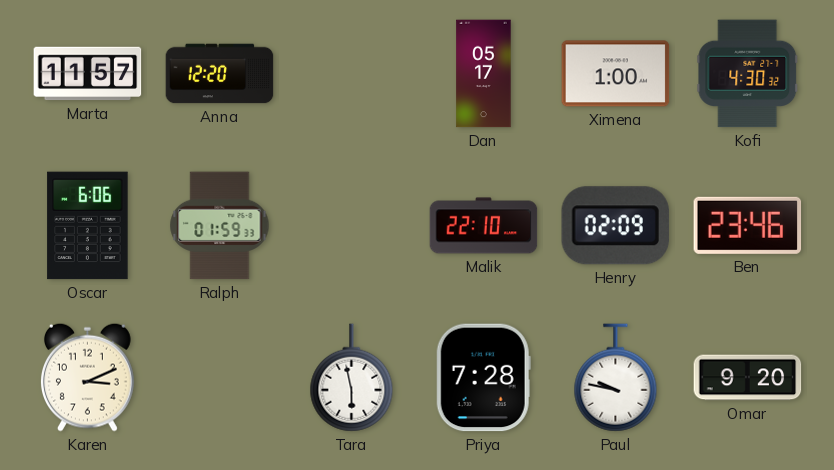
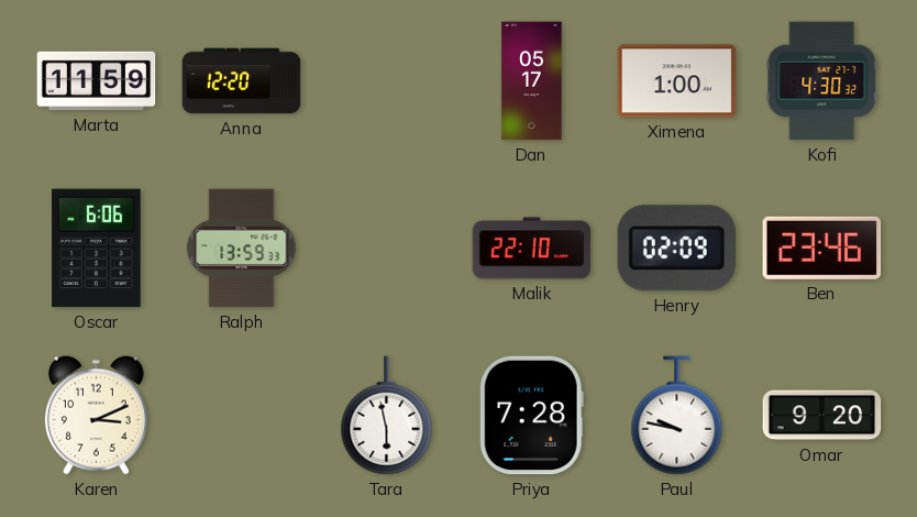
Marta: 11:57 -> 11:59 (97, 81)
Ralph: 01:59 -> 13:59 (242, 249)
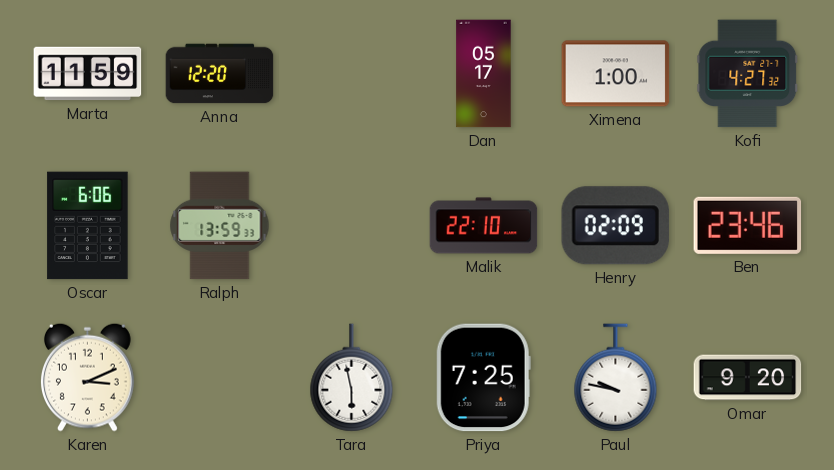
Kofi: 4:30 -> 4:27 (748, 74)
Priya: 7:28 -> 7:25 (483, 378)
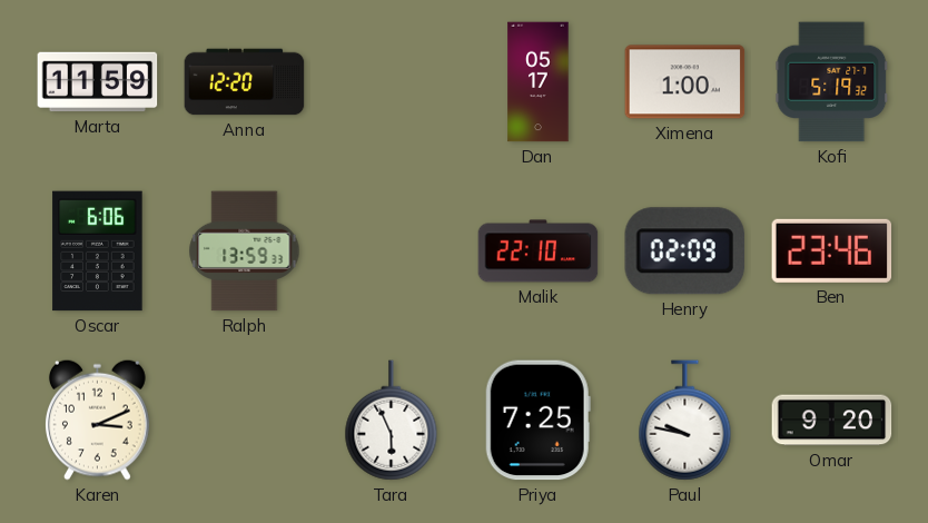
Kofi: 4:27 -> 5:19 (832, 82)
Tara: 5:58 -> 5:56 (392, 421)
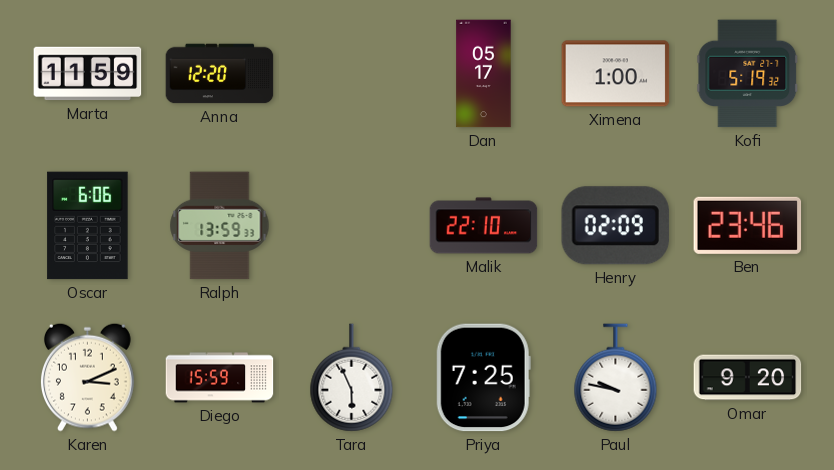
Diego: none -> 15:59 (220, 378)
